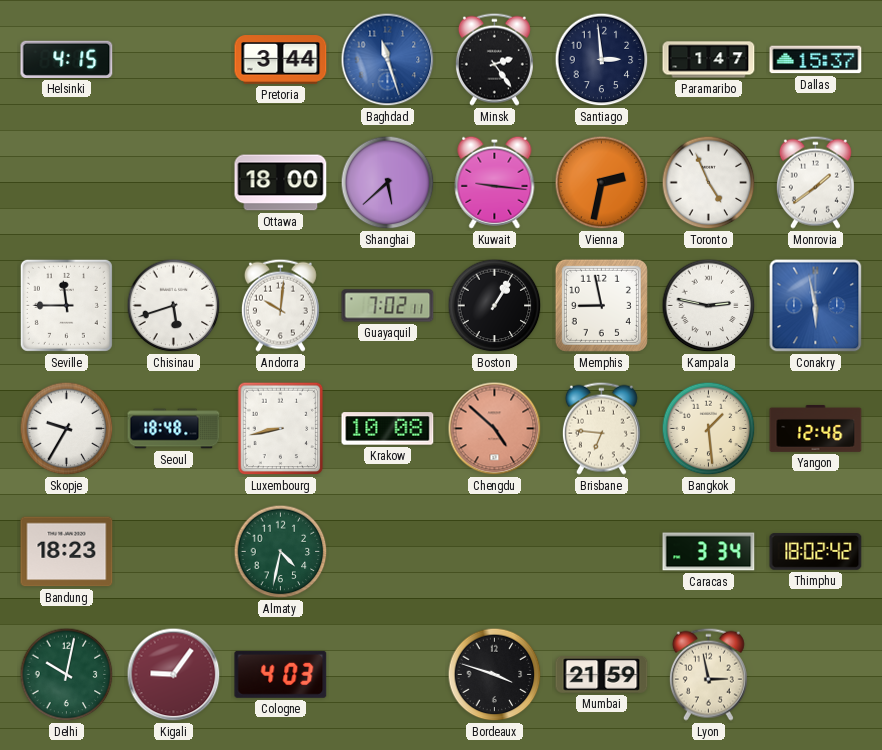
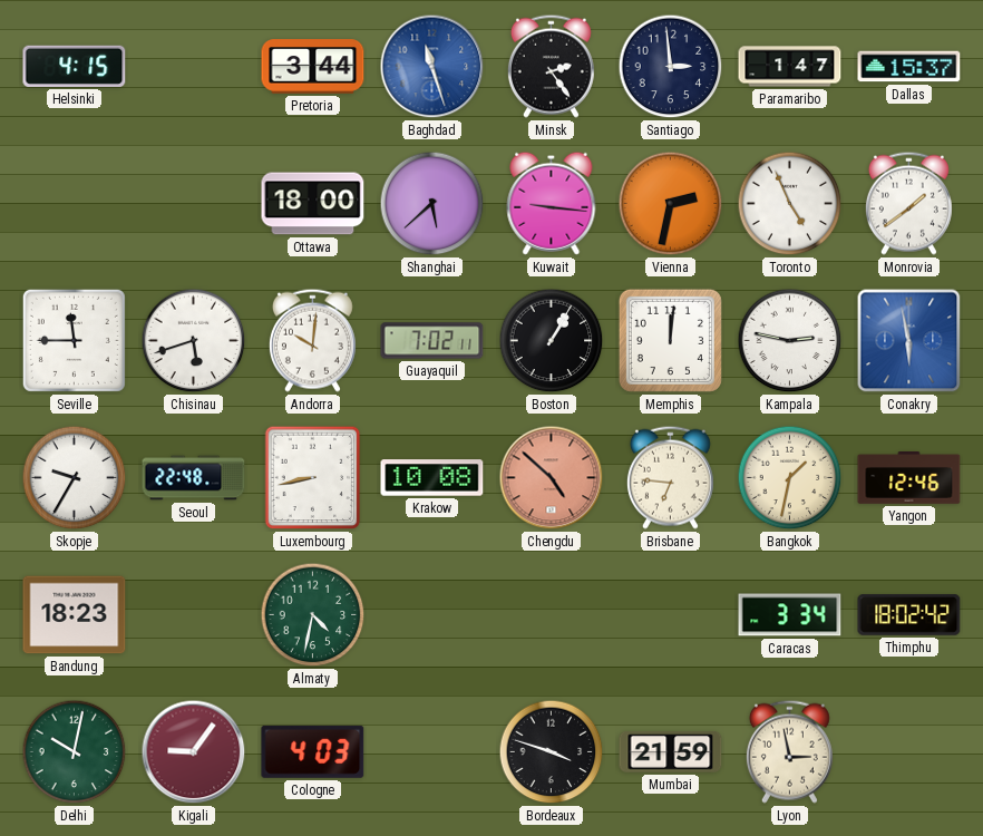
Memphis: 8:58 -> 12:01 (670, 340)
Seoul: 18:48 -> 22:48 (194, 478)
Bangkok: 1:29 -> 1:32 (790, 478)
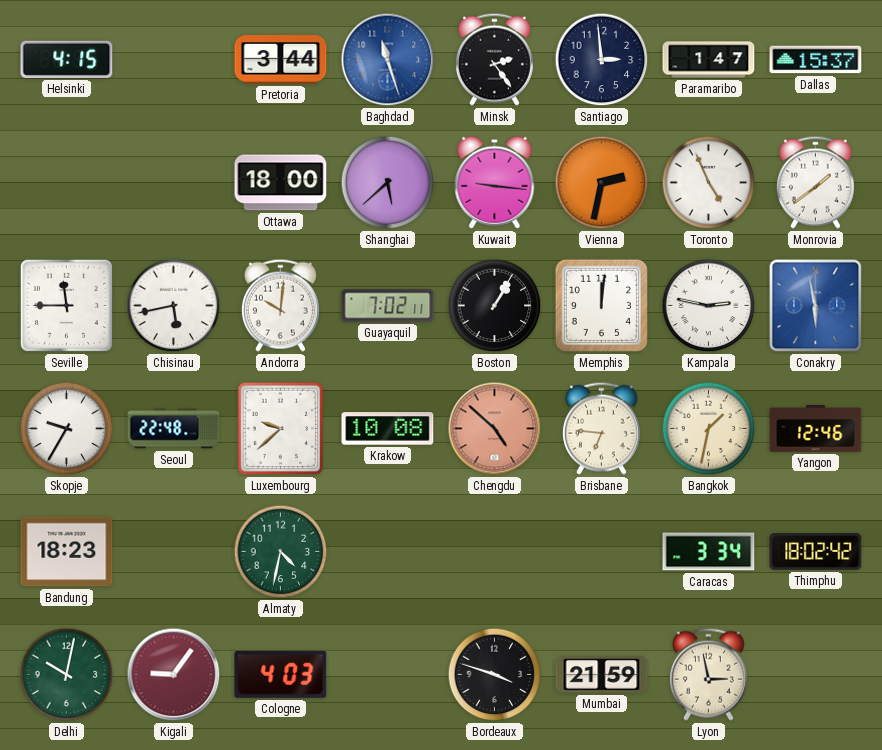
Chisinau: 5:42 -> 5:43 (174, 306)
Luxembourg: 8:43 -> 9:38 (281, 429)
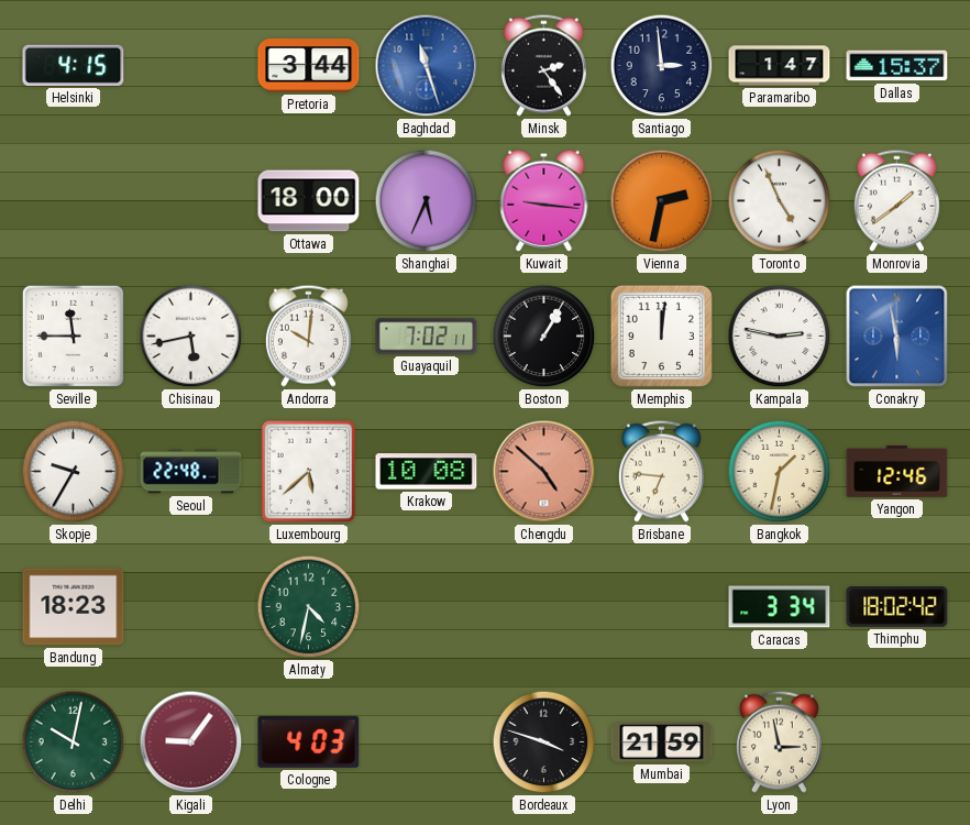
Shanghai: 5:38 -> 5:34 (427, 201)
Luxembourg: 9:38 -> 5:38 (309, 472)
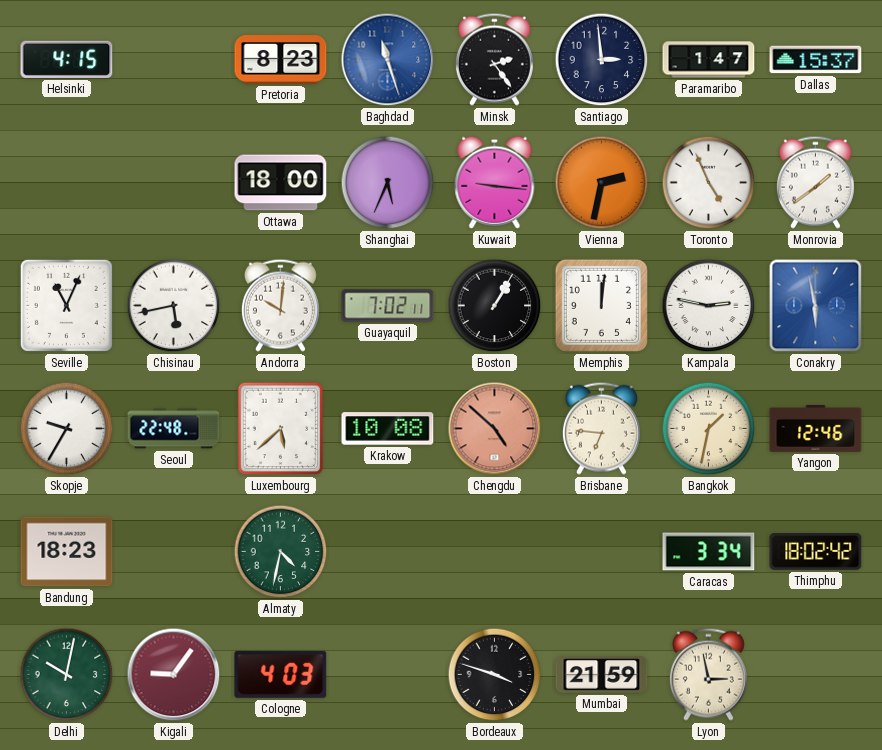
Pretoria: 3:44 -> 8:23 (281, 60)
Seville: 11:45 -> 11:04 (66, 305)
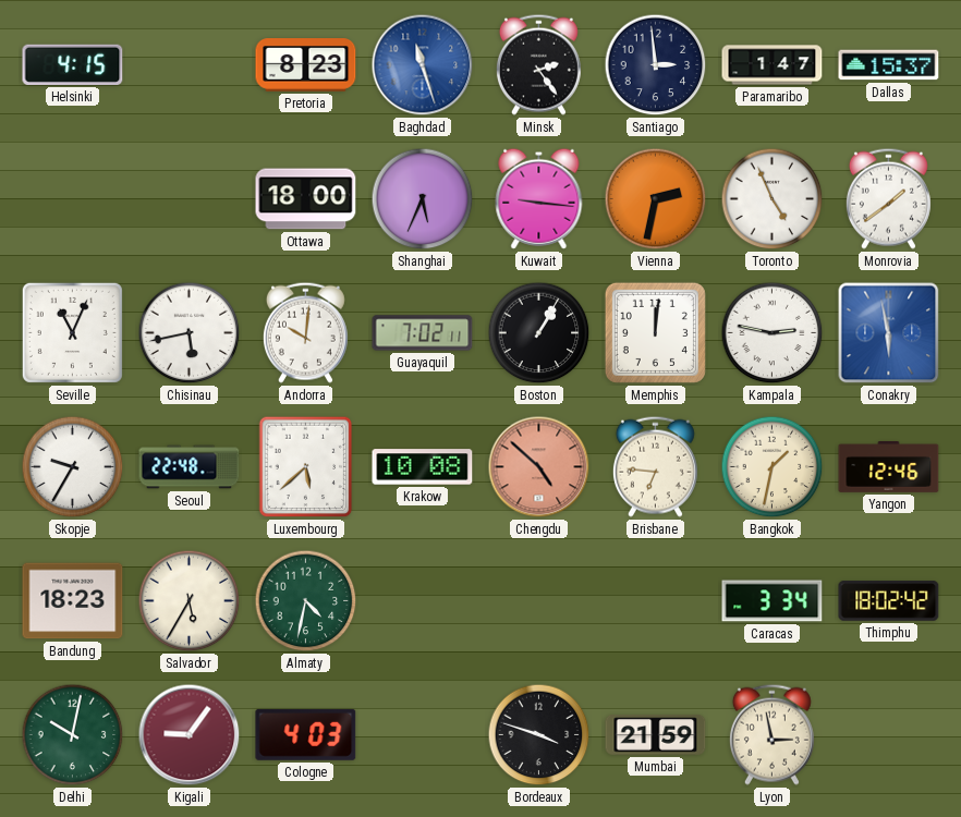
Salvador: none -> 5:35 (190, 601)
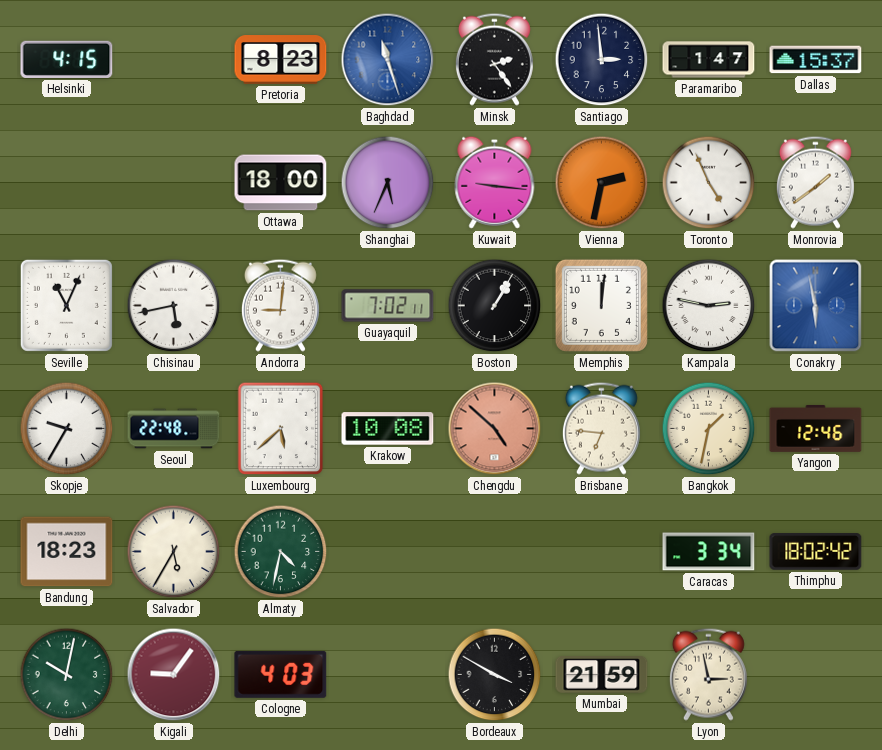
Andorra: 10:01 -> 9:01 (280, 305)
Bordeaux: 3:48 -> 3:50 (495, 675)
